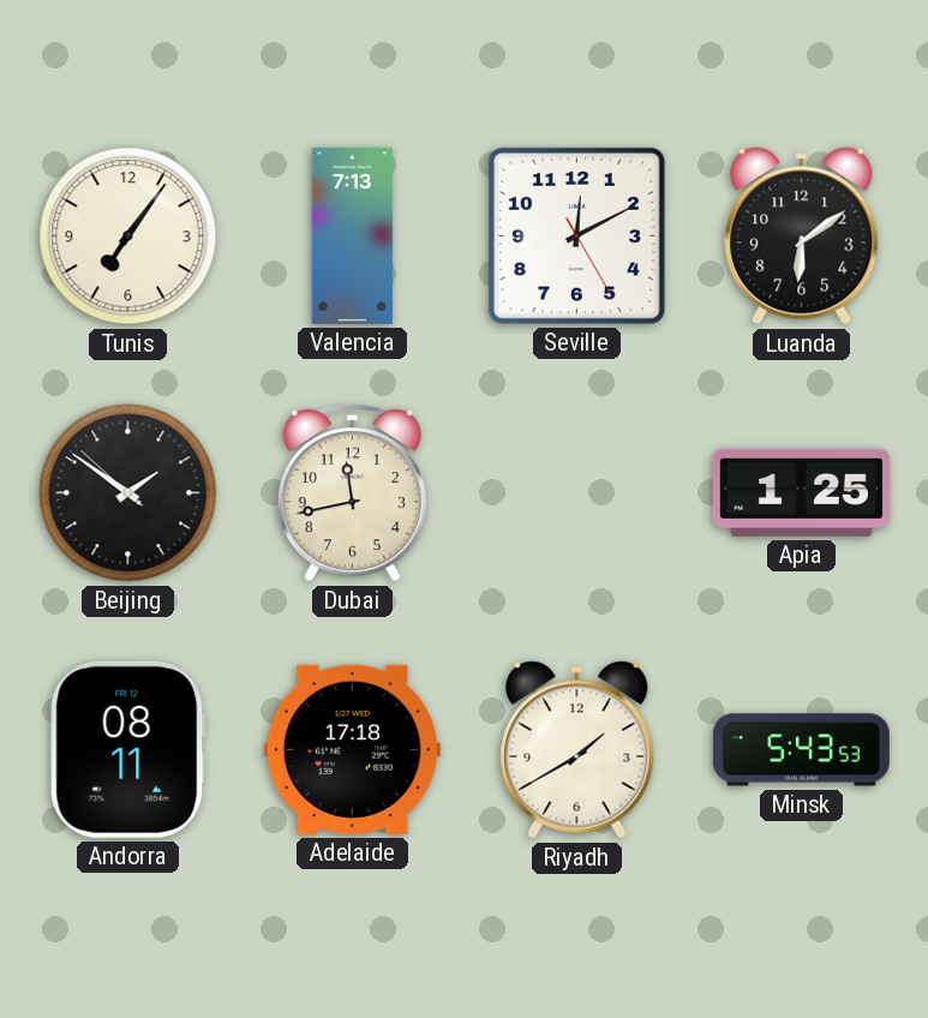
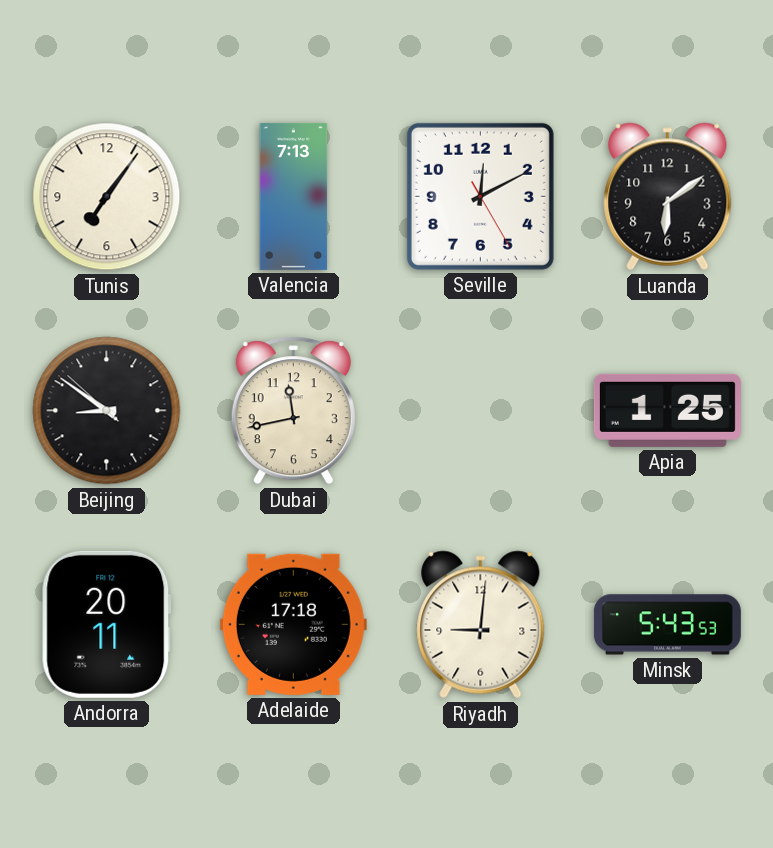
Beijing: 1:50 -> 8:50 (107, 411)
Andorra: 08:11 -> 20:11 (107, 624)
Riyadh: 1:40 -> 9:01 (481, 625)
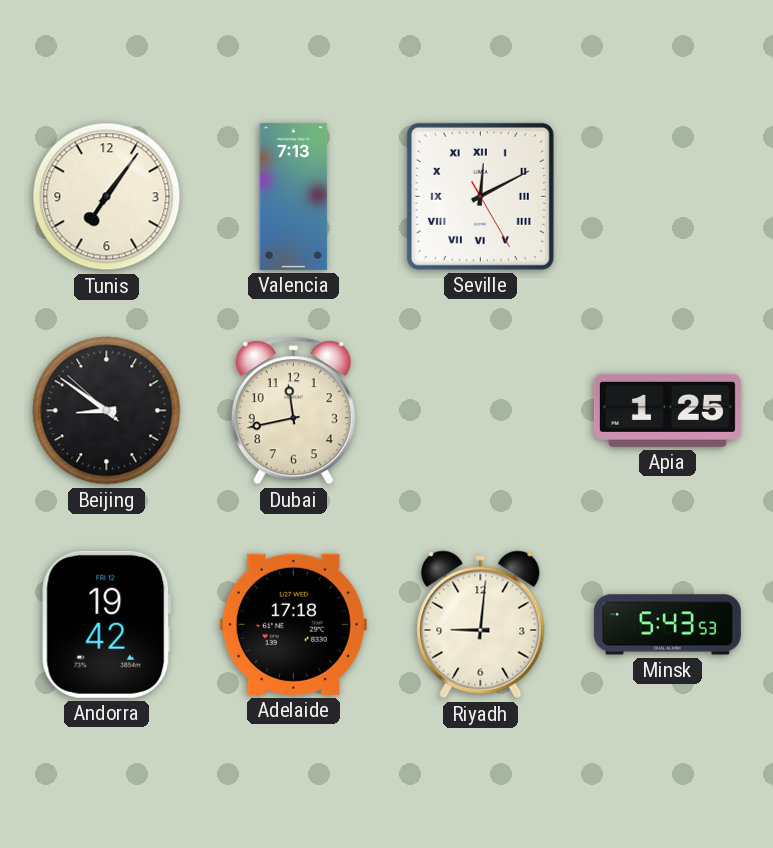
Seville numerals: Arabic -> Roman (480, 196)
Luanda: 6:09 -> none (668, 197)
Andorra: 20:11 -> 19:42 (107, 624)
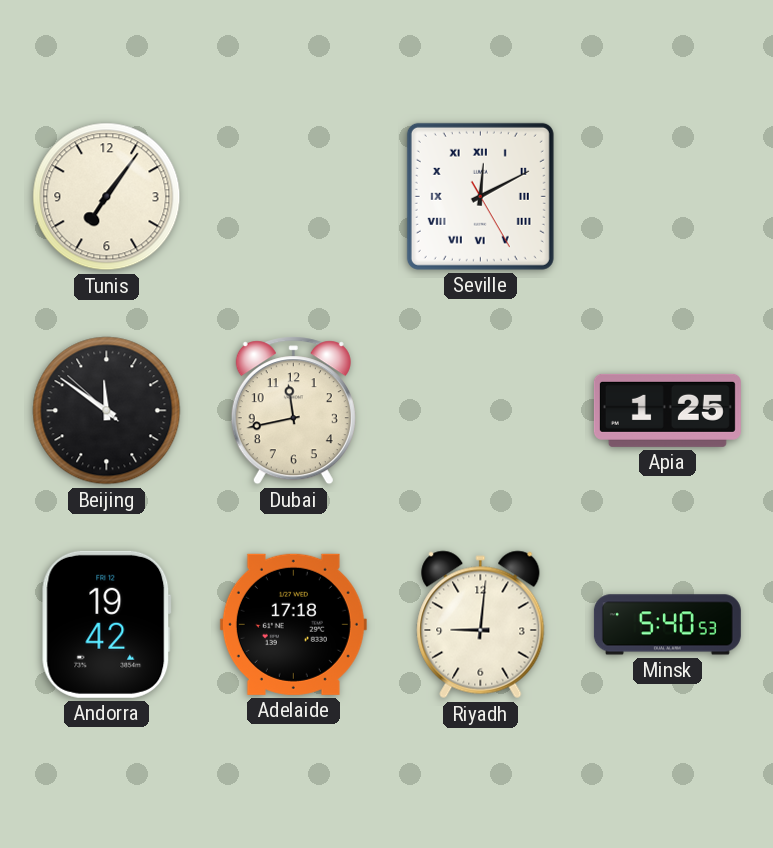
Valencia: 7:13 -> none (294, 196)
Beijing: 8:50 -> 11:50 (107, 411)
Minsk: 5:43 -> 5:40 (667, 625)
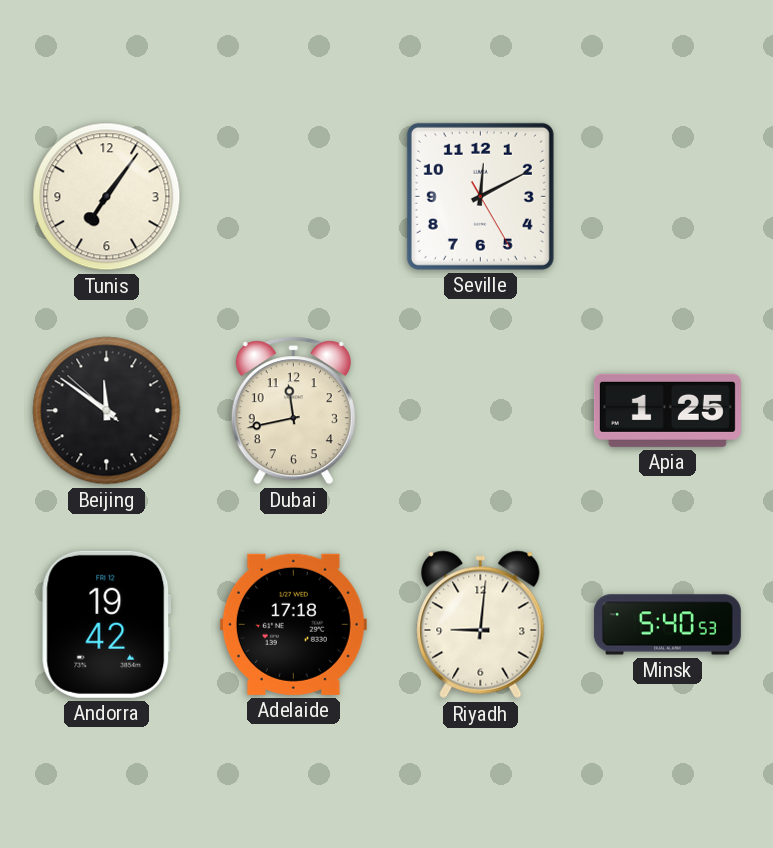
Seville numerals: Roman -> Arabic (480, 196)
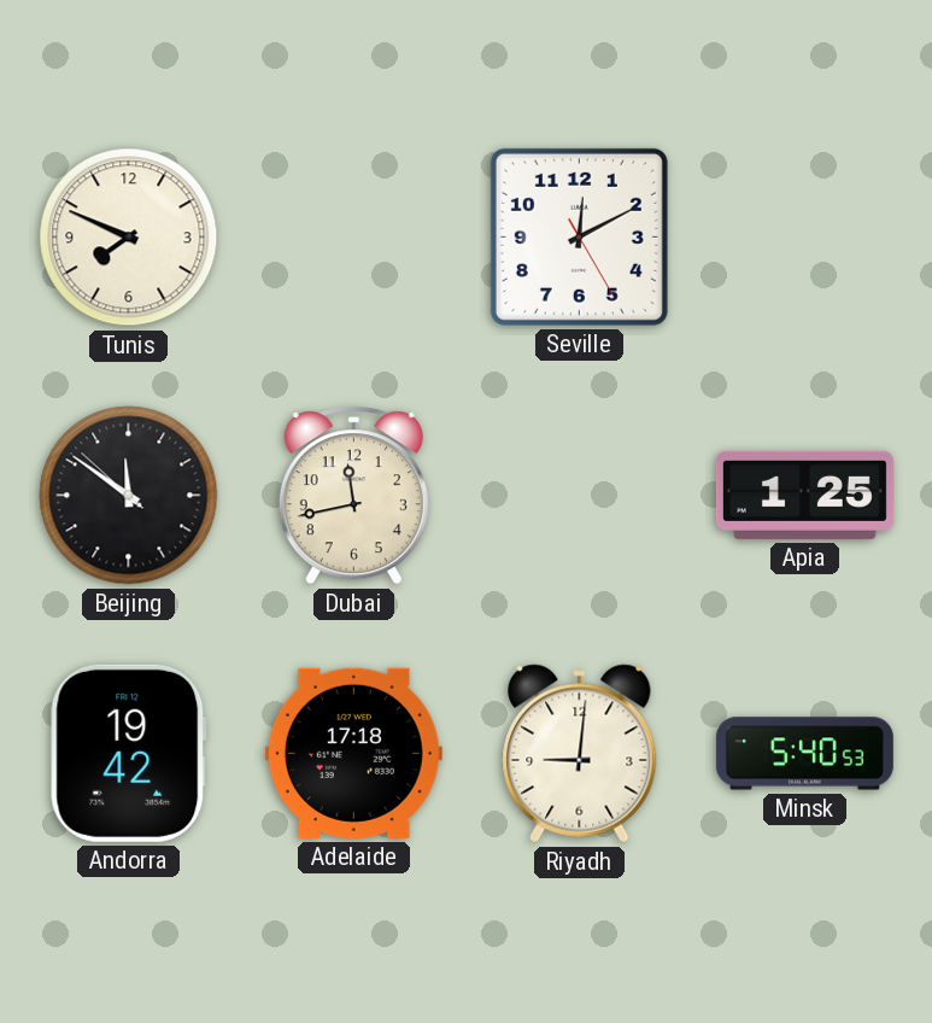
Tunis: 7:06 -> 7:49 (129, 238)
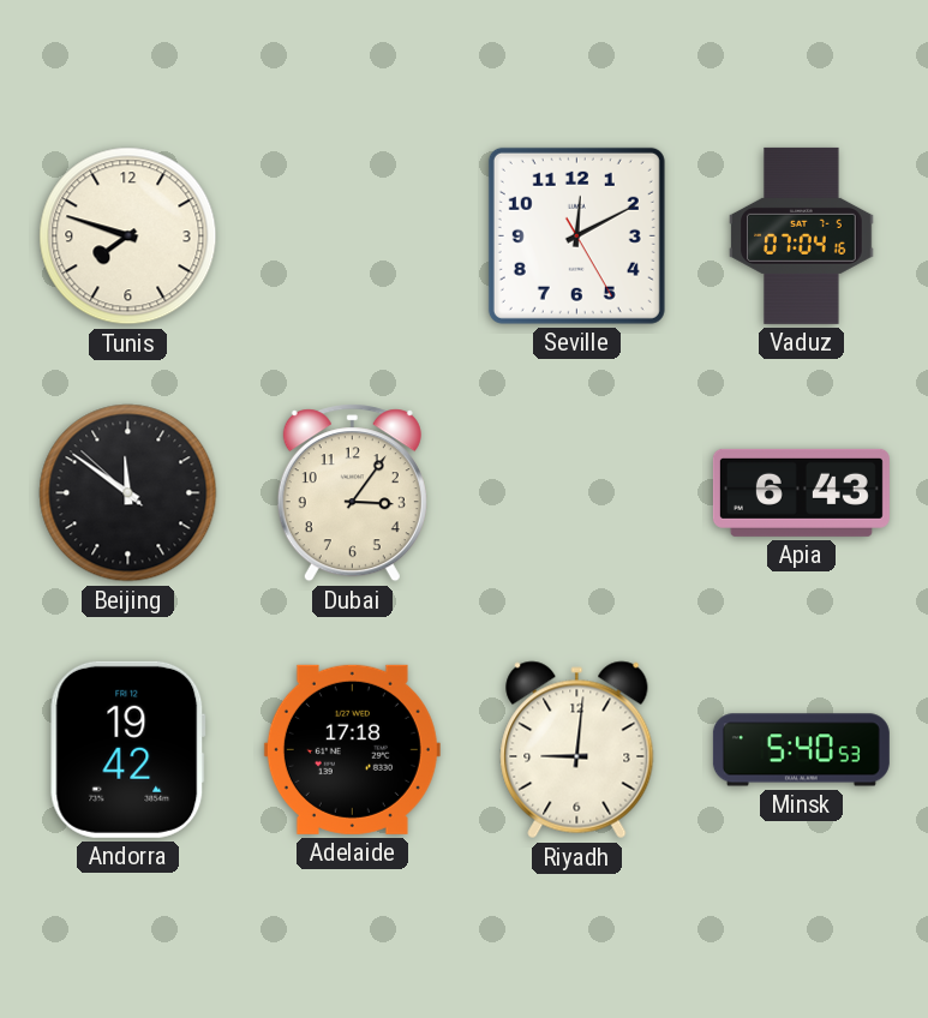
Tunis: 7:49 -> 7:48 (128, 236)
Vaduz: none -> 07:04 (802, 235)
Dubai: 11:43 -> 3:06 (352, 493)
Apia: 1:25 -> 6:43 (801, 492)
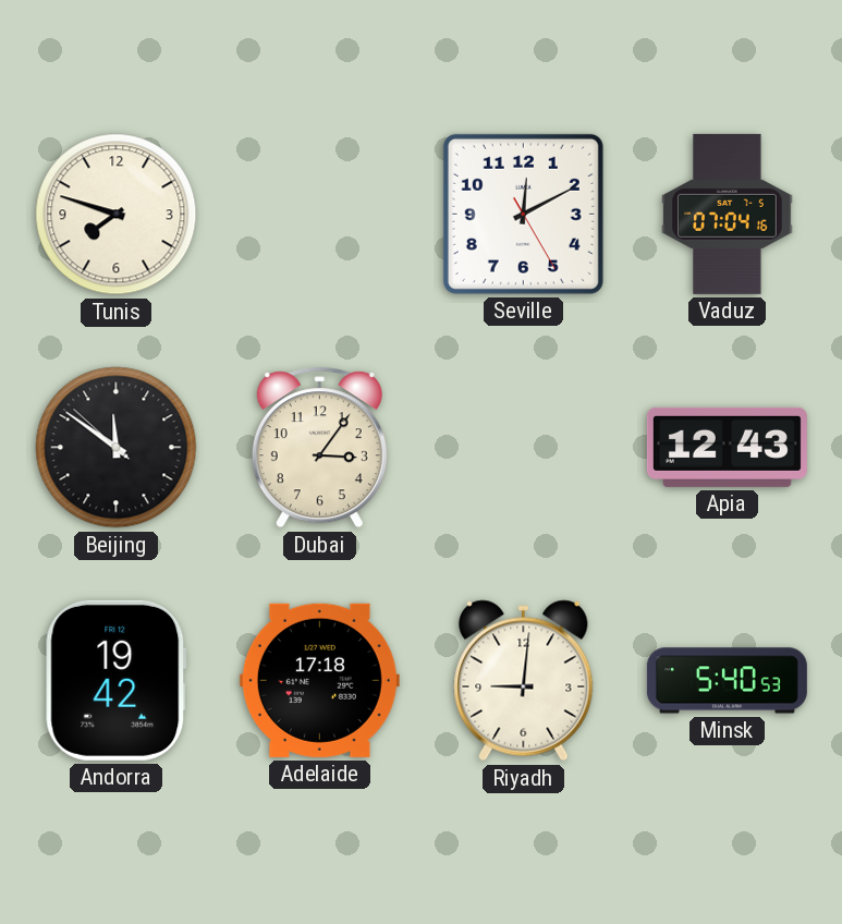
Apia: 6:43 -> 12:43 (727, 447)
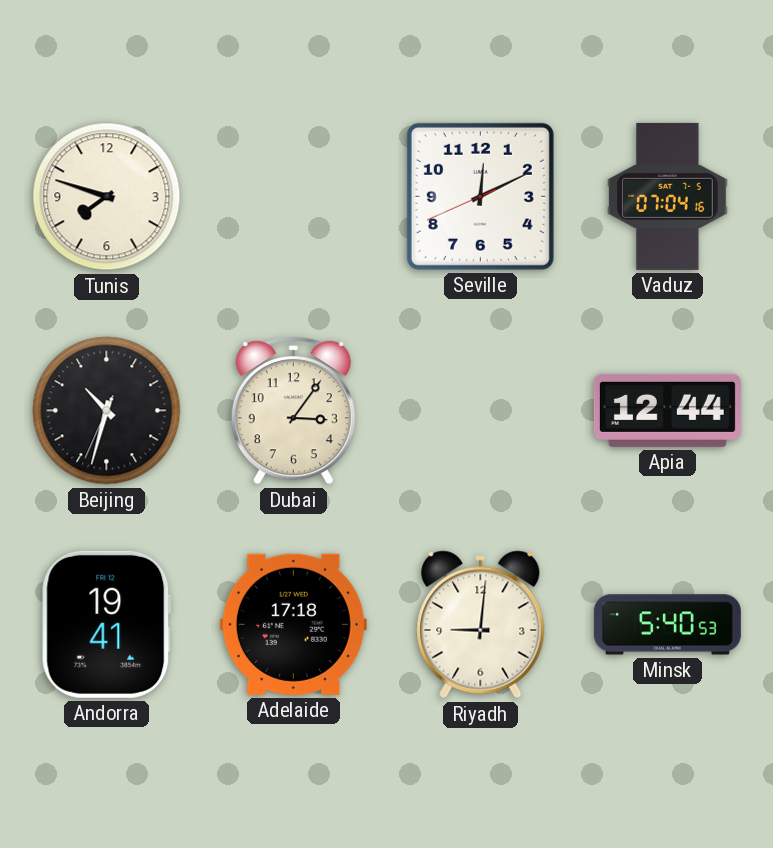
Seville: 12:10:25 -> 12:10:41 (480, 196)
Beijing: 11:50 -> 10:32 (107, 411)
Apia: 12:43 -> 12:44 (667, 410)
Andorra: 19:42 -> 19:41 (107, 624)
